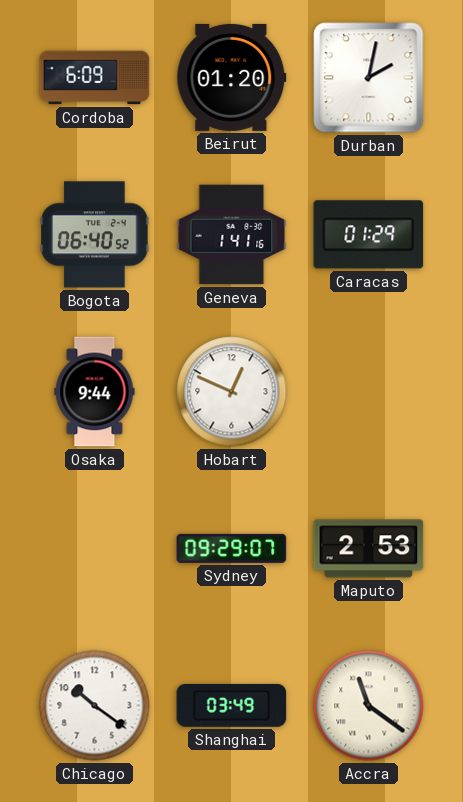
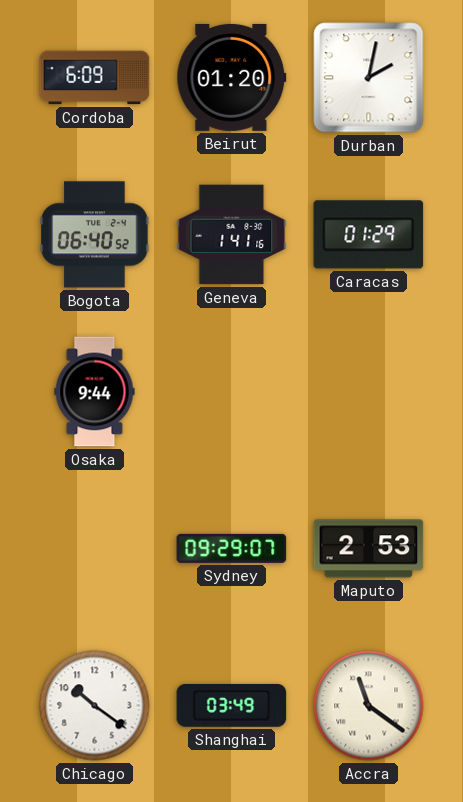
Hobart: 12:49 -> none (232, 392)
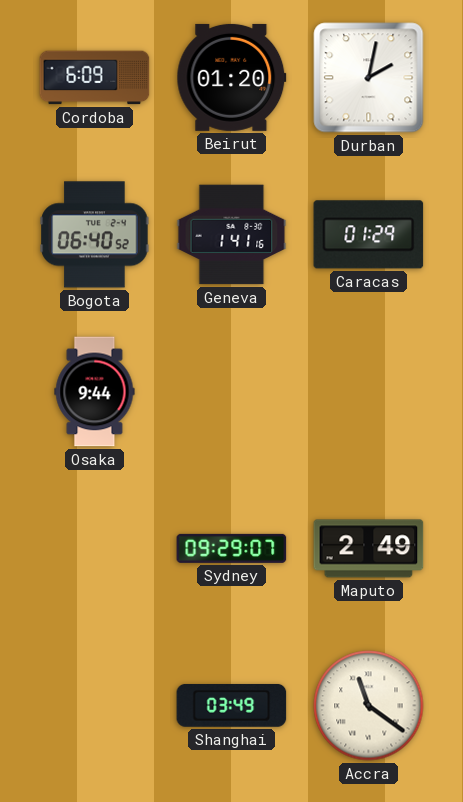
Maputo: 2:53 -> 2:49 (369, 549)
Chicago: 10:21 -> none (95, 706)
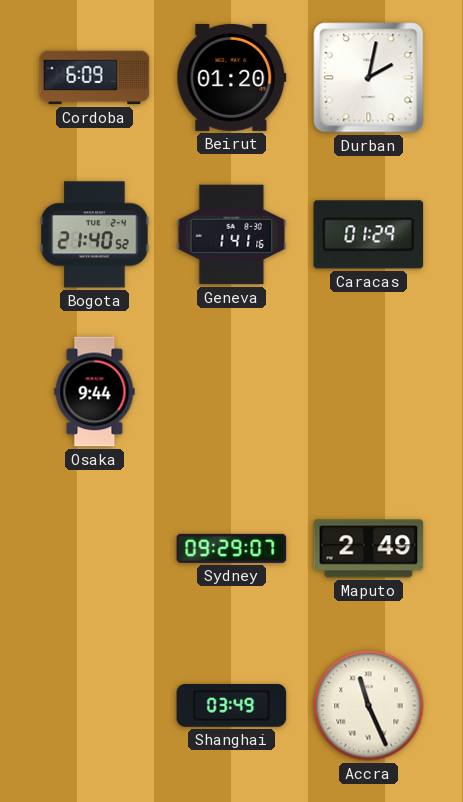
Bogota: 06:40 -> 21:40 (95, 235)
Accra: 11:21 -> 11:26 (369, 706)
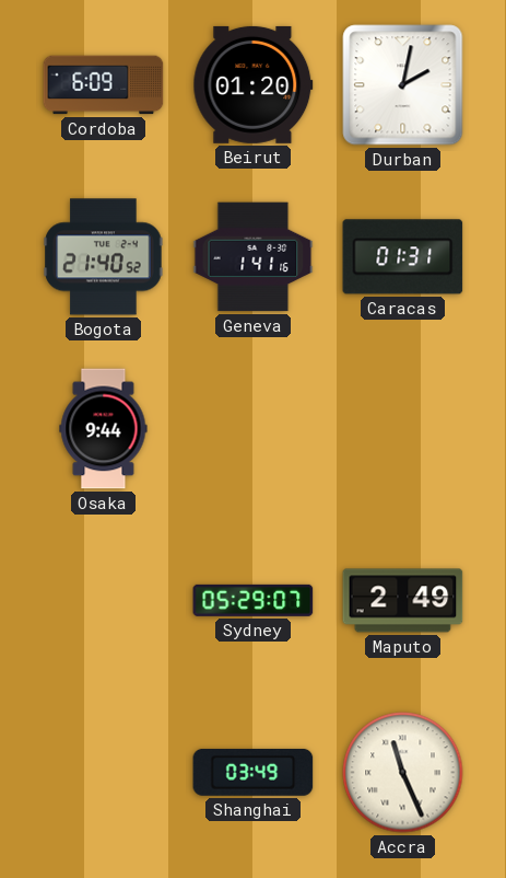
Caracas: 01:29 -> 01:31 (403, 257)
Sydney: 09:29 -> 05:29 (254, 600)
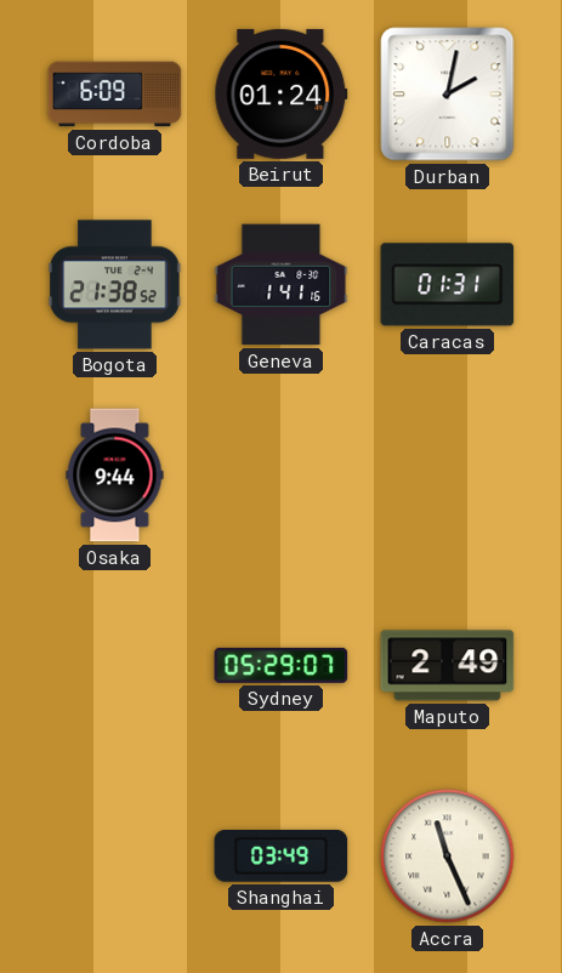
Beirut: 01:20 -> 01:24 (282, 93)
Bogota: 21:40 -> 21:38 (115, 285)
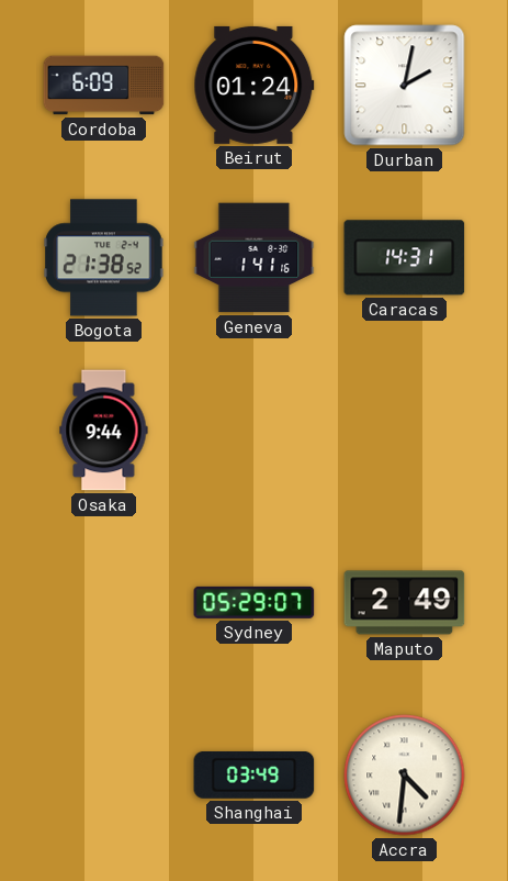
Caracas: 01:31 -> 14:31 (405, 258)
Accra: 11:26 -> 4:31 (405, 776)
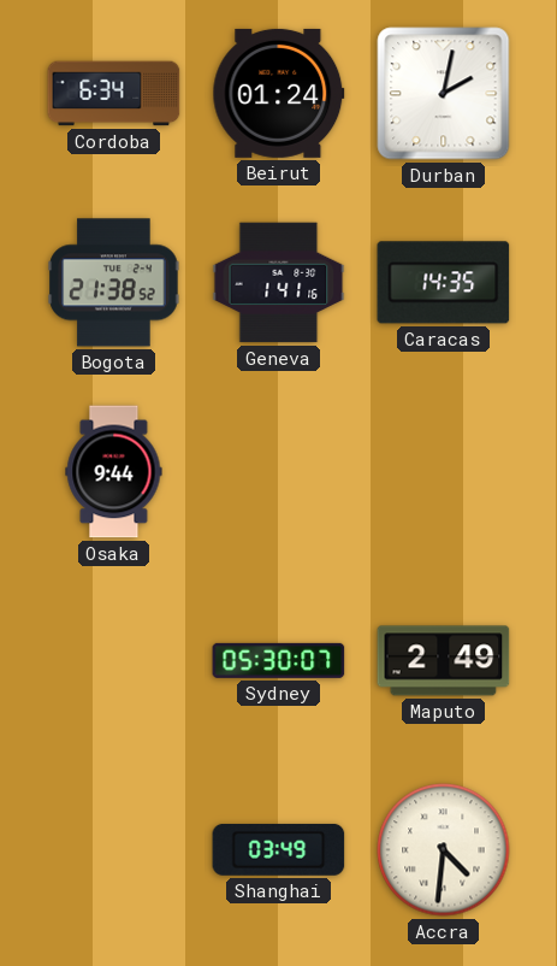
Cordoba: 6:09 -> 6:34 (114, 94)
Caracas: 14:31 -> 14:35 (444, 283)
Sydney: 05:29 -> 05:30 (279, 660)
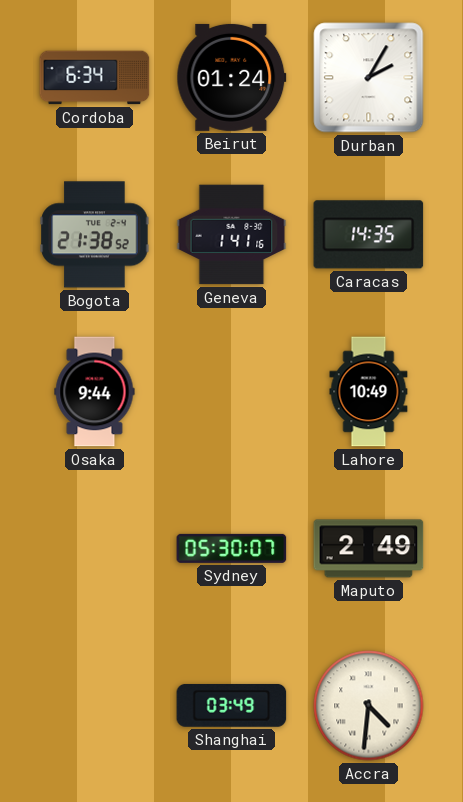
Durban: 2:02 -> 2:05 (369, 78)
Lahore: none -> 10:49 (369, 392)
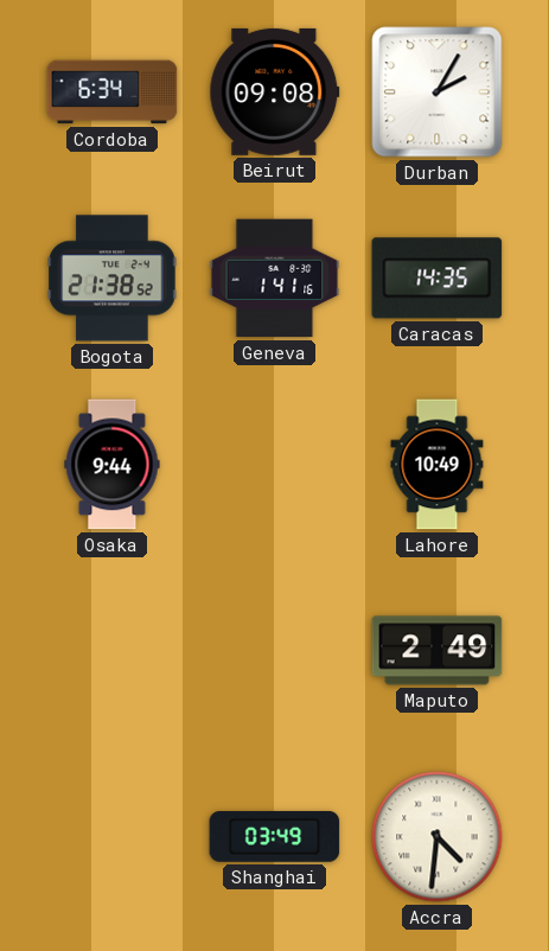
Beirut: 01:24 -> 09:08 (275, 91)
Sydney: 05:30 -> none (232, 548)
